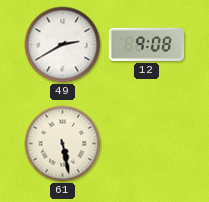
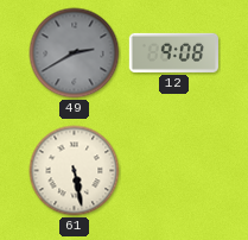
49 dial: white -> grey (75, 53)
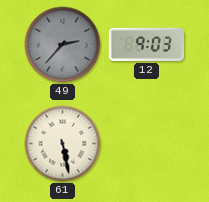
49: 2:40 -> 2:37 (63, 45)
12: 9:08 -> 9:03 (146, 44)
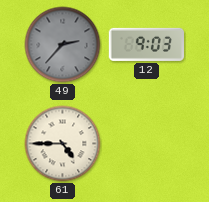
61: 5:28 -> 4:45 (63, 144)
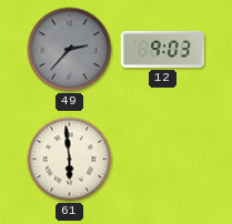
61: 4:45 -> 5:59 (70, 160)
